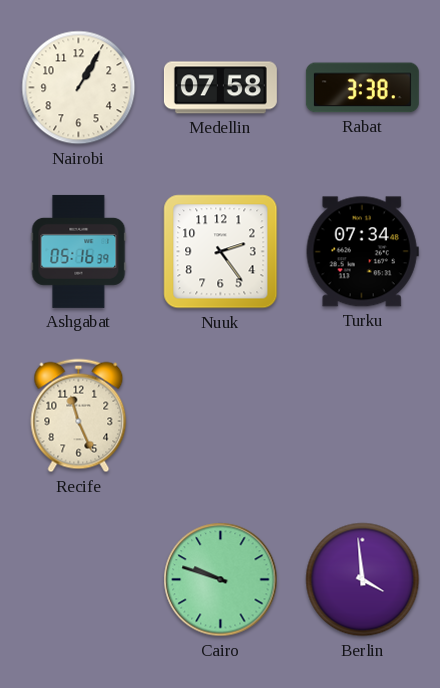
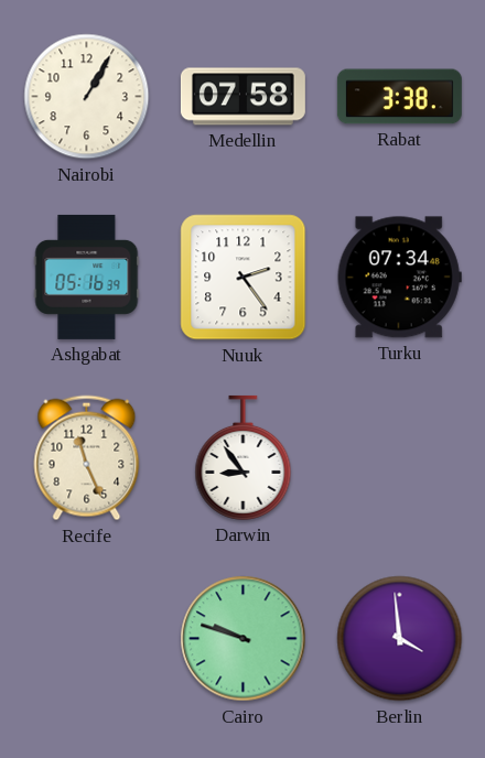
Darwin: none -> 8:54 (244, 457)
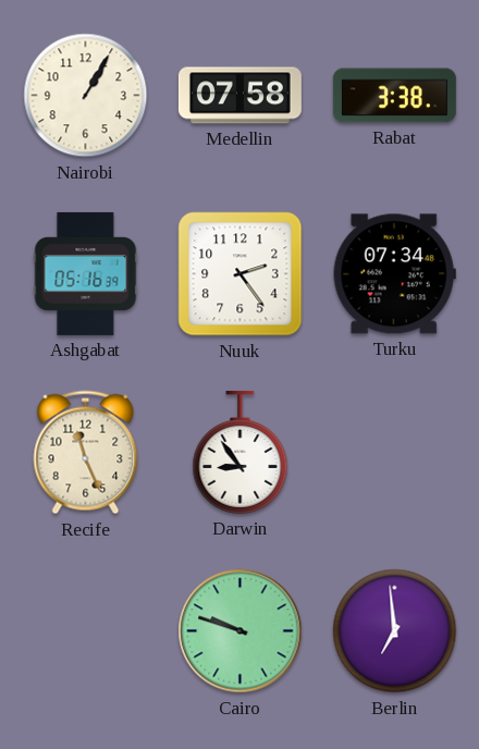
Berlin: 3:59 -> 6:59 (395, 631)
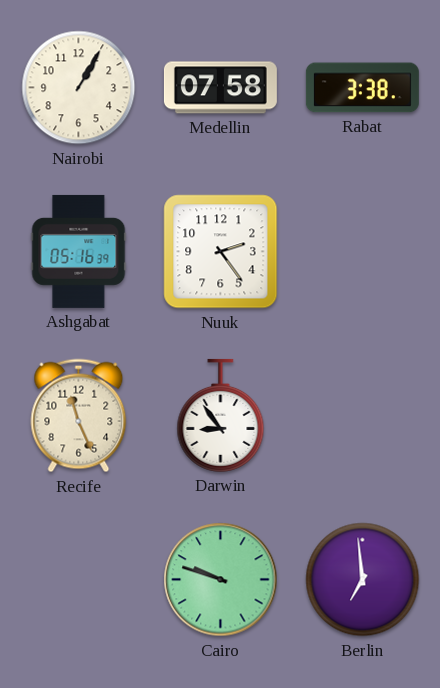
Turku: 07:34 -> none (394, 274)
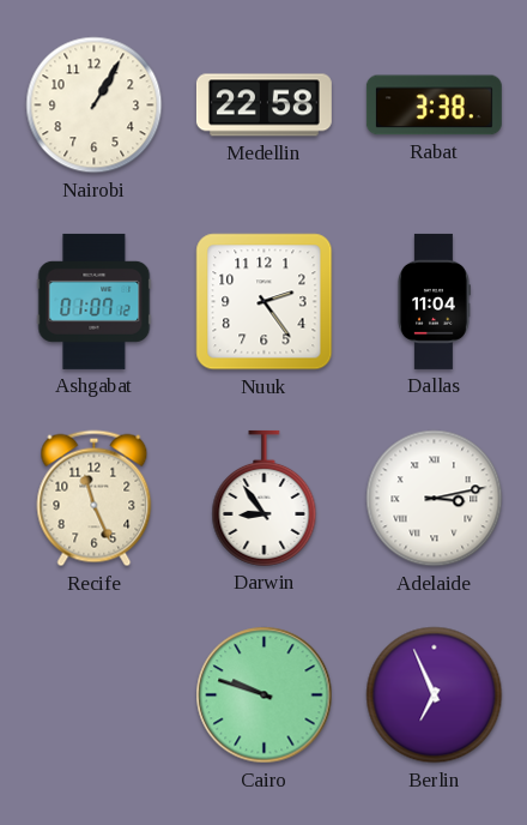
Medellin: 07:58 -> 22:58 (263, 106)
Ashgabat: 05:16 -> 01:07 (95, 301)
Dallas: none -> 11:04 (434, 301)
Adelaide: none -> 3:13 (435, 499)
Berlin: 6:59 -> 6:56 (435, 695)
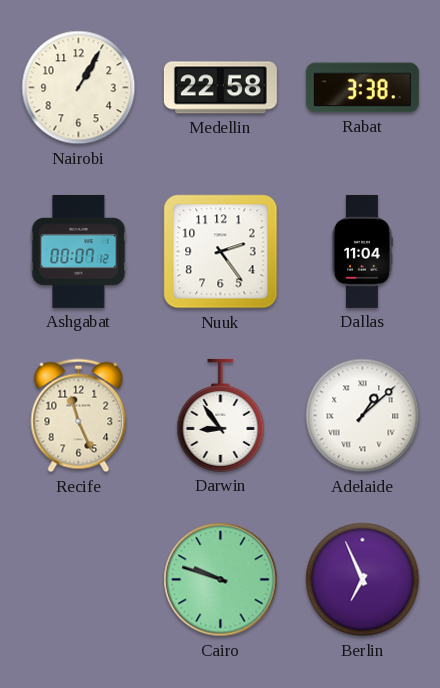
Ashgabat: 01:07 -> 00:07 (79, 251)
Adelaide: 3:13 -> 1:08 (363, 416)
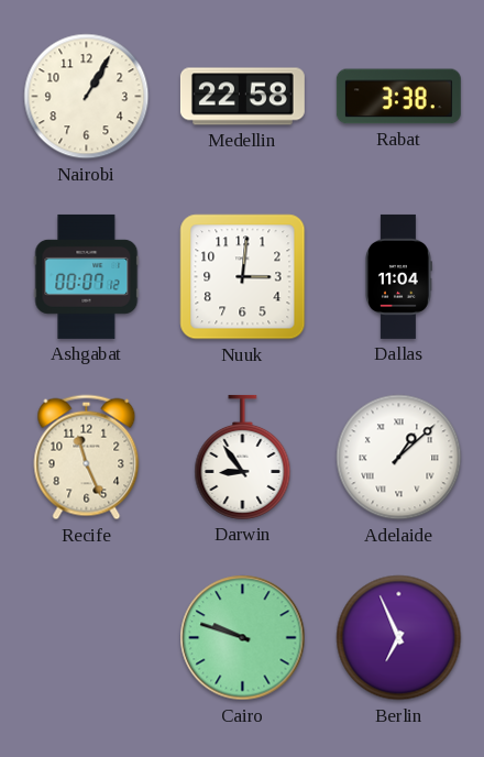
Nuuk: 2:24 -> 3:01 (243, 277)
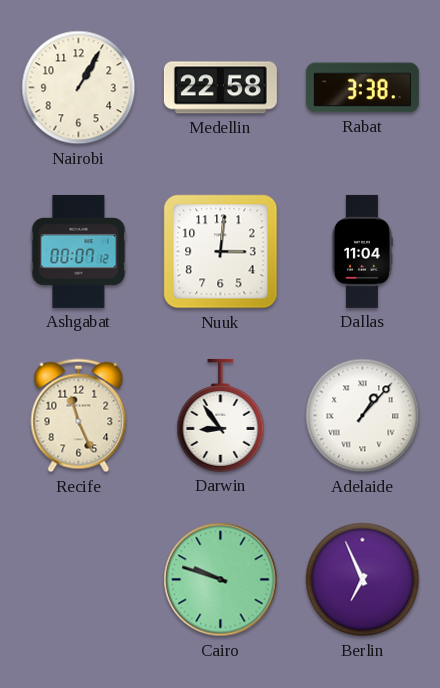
Adelaide: 1:08 -> 1:07 (363, 416)
